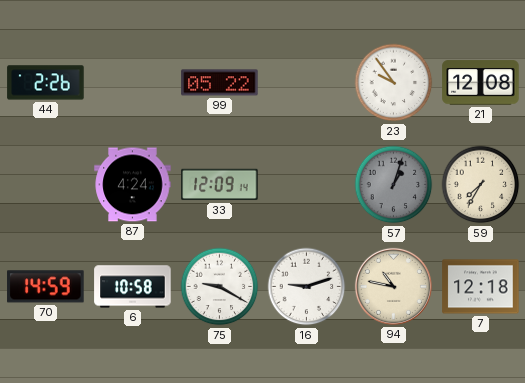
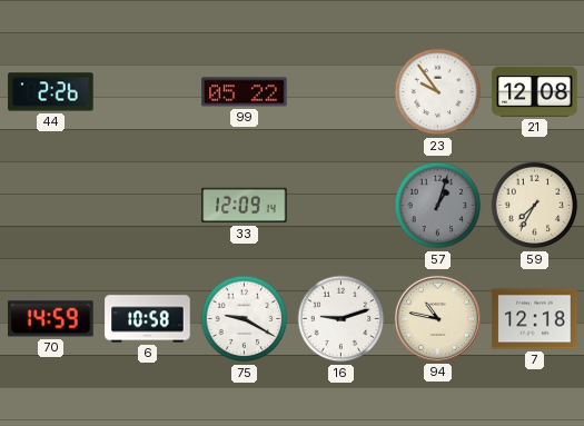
87: 4:24 -> none (133, 185)
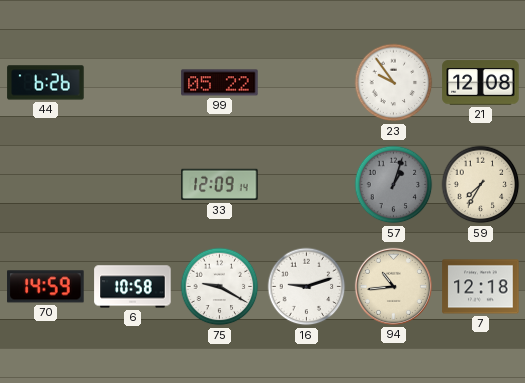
44: 2:26 -> 6:26 (46, 83)
94: 10:47 -> 10:44 (393, 286)
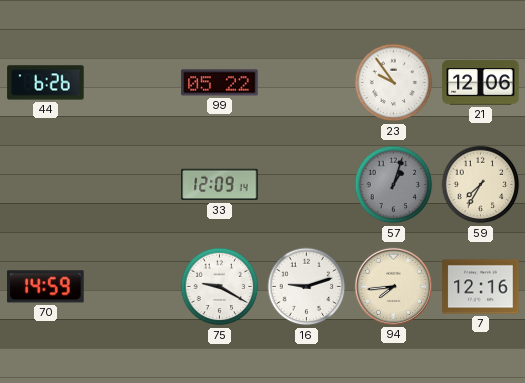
21: 12:08 -> 12:06 (481, 83)
6: 10:58 -> none (133, 287)
94: 10:44 -> 7:44 (393, 286)
7: 12:18 -> 12:16 (481, 287)
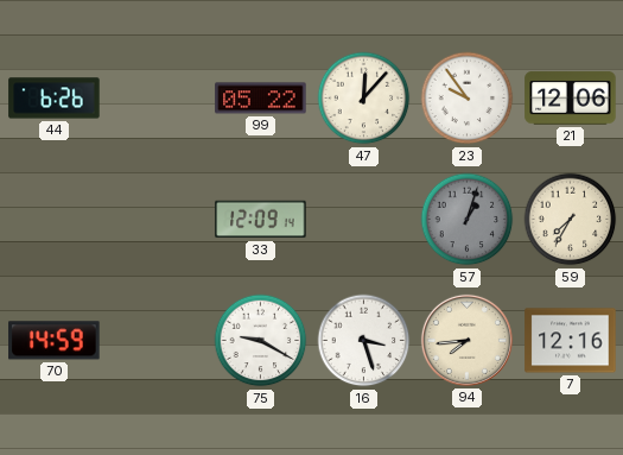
47: none -> 12:07 (364, 99)
16: 9:12 -> 3:27 (364, 341)
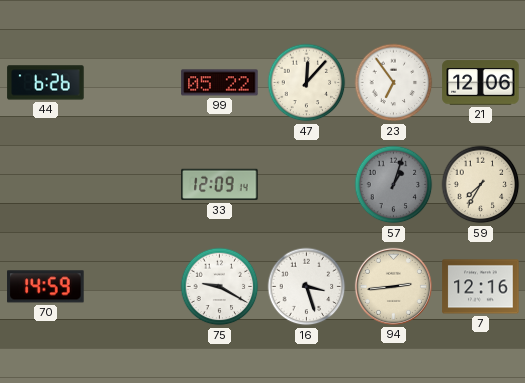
23: 9:54 -> 6:54 (394, 83)
94: 7:44 -> 2:44 (393, 286)
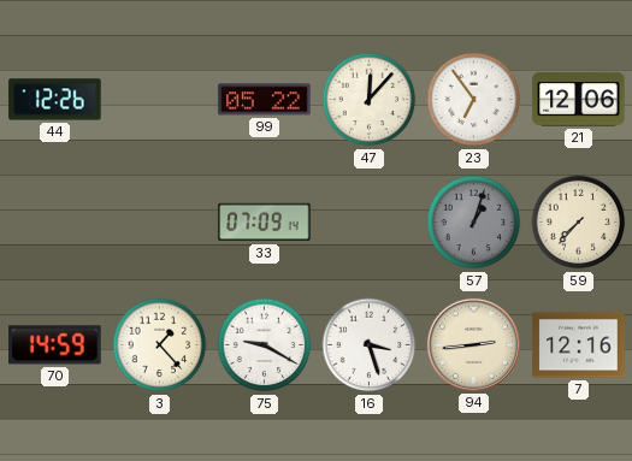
44: 6:26 -> 12:26 (55, 100)
33: 12:09 -> 07:09 (265, 223)
59: 7:35 -> 7:37 (579, 223)
3: none -> 1:23 (160, 345)
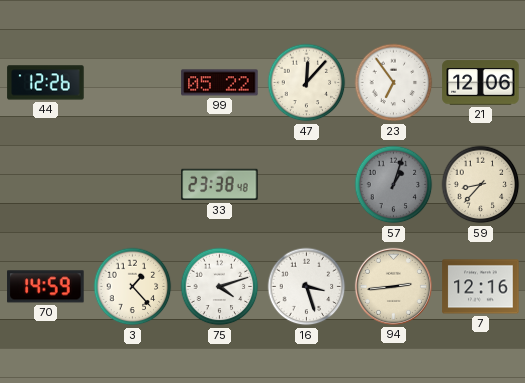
33: 07:09 -> 23:38 (220, 185)
59: 7:37 -> 8:37 (481, 185)
75: 9:20 -> 4:12 (220, 287)
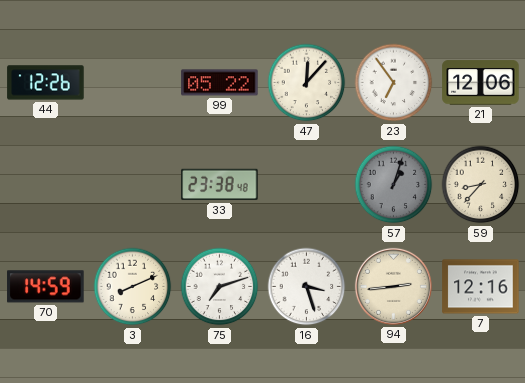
3: 1:23 -> 8:11 (133, 287)
75: 4:12 -> 7:12 (220, 287)
